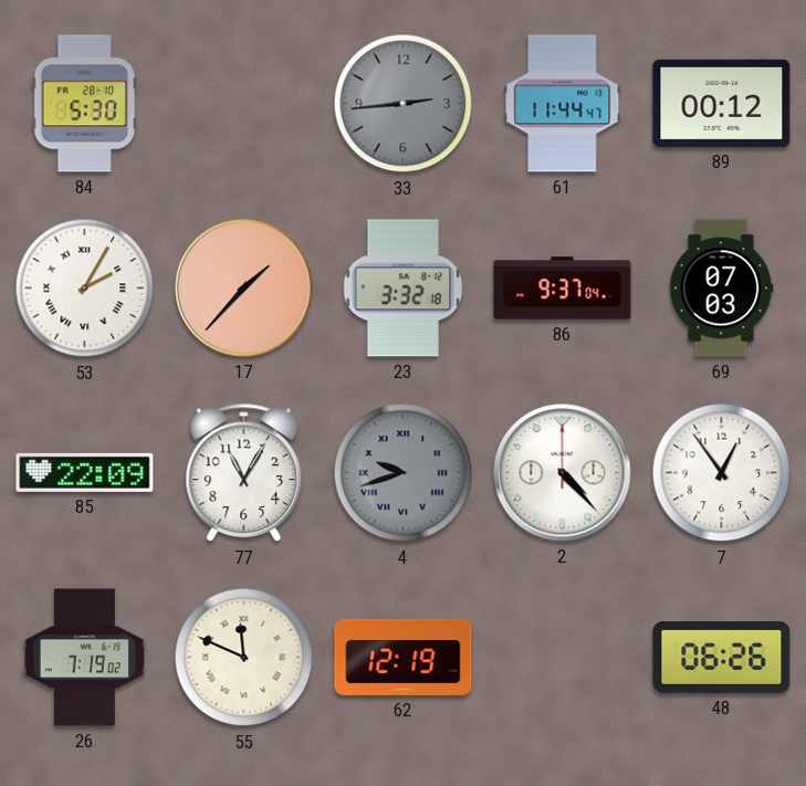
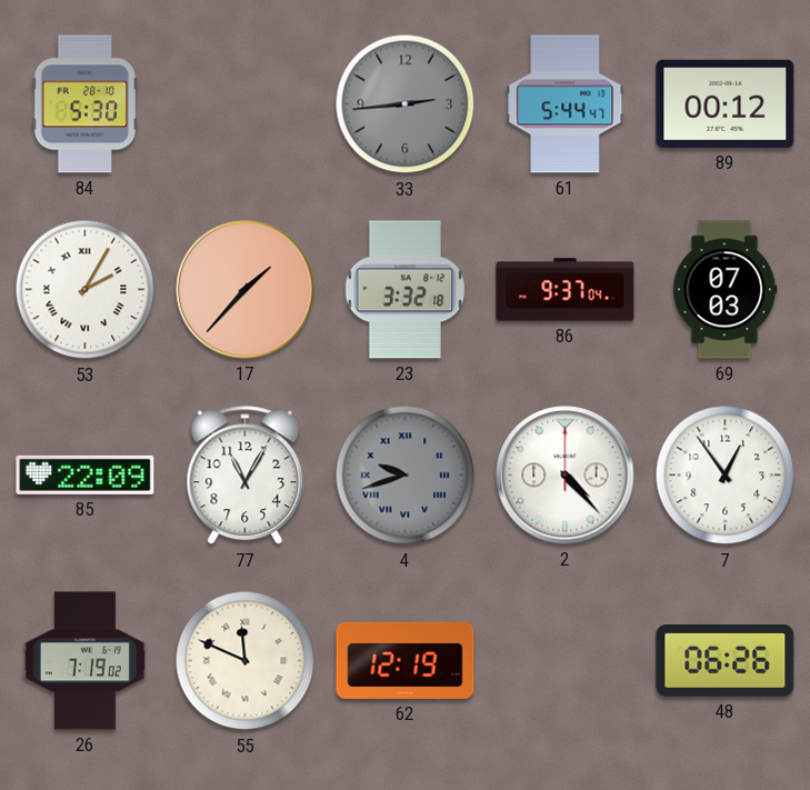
61: 11:44 -> 5:44 (566, 104)
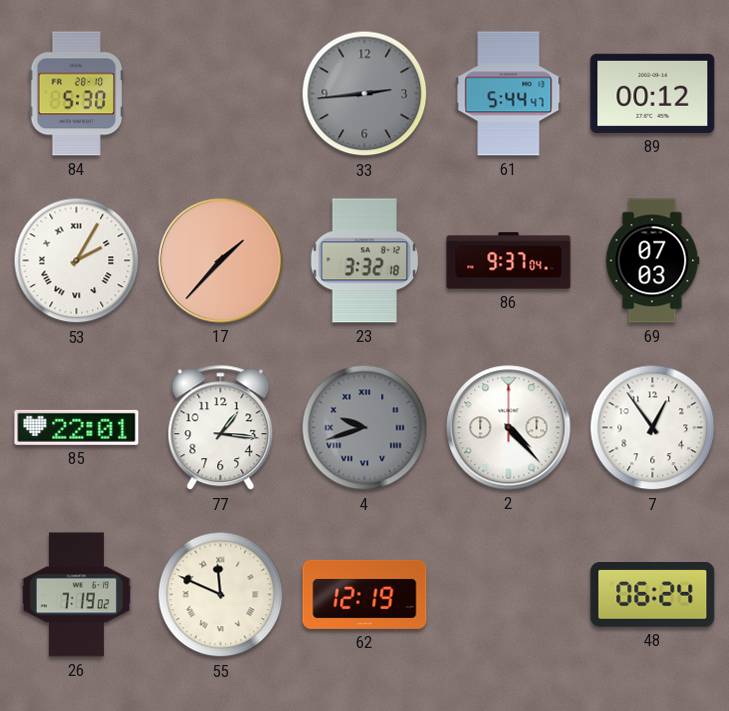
85: 22:09 -> 22:01 (77, 427)
77: 11:05 -> 1:16 (221, 428)
48: 06:26 -> 06:24 (653, 595)
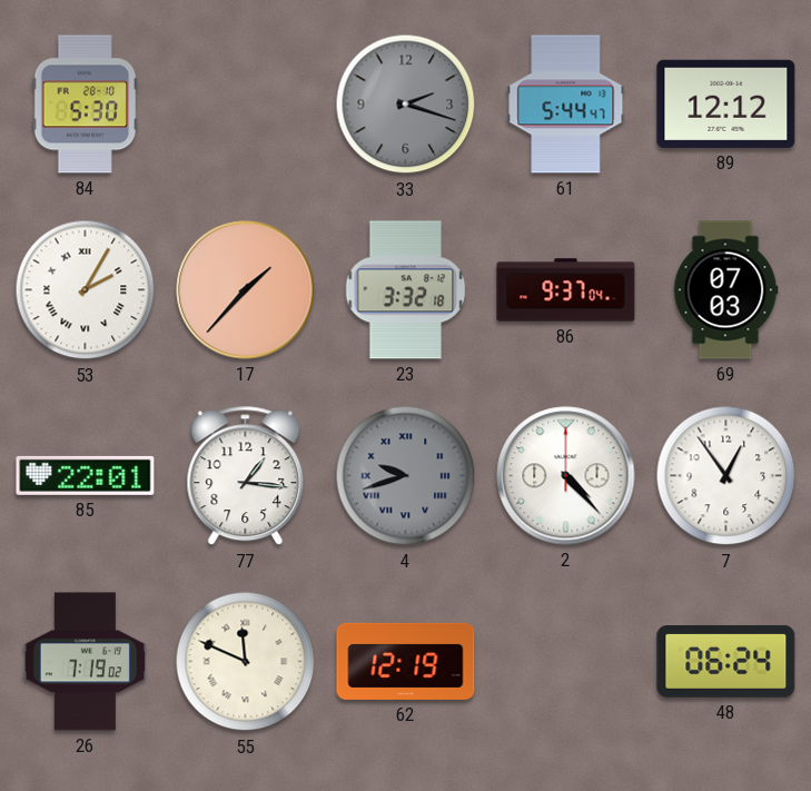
33: 2:44 -> 2:18 (406, 105)
89: 00:12 -> 12:12 (726, 103)
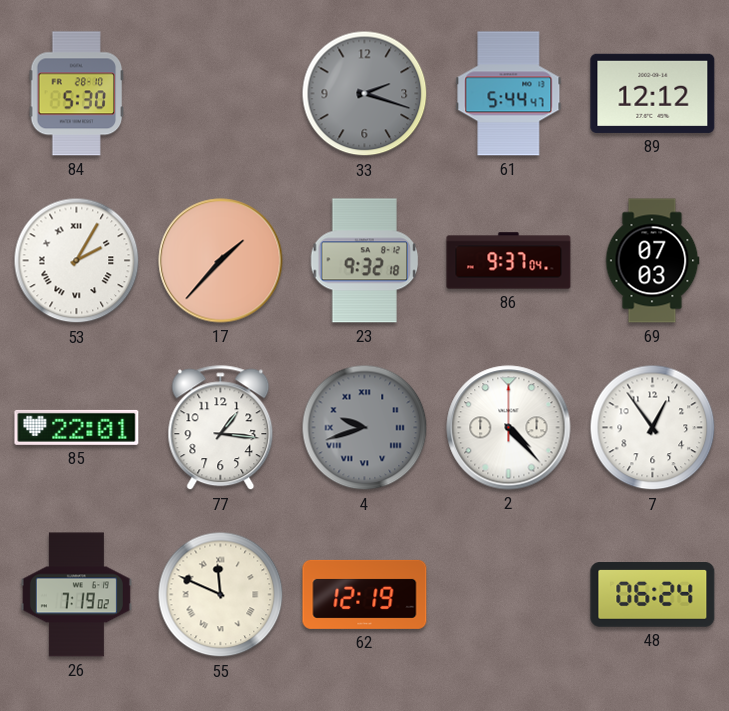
23: 3:32 -> 9:32 (365, 261)
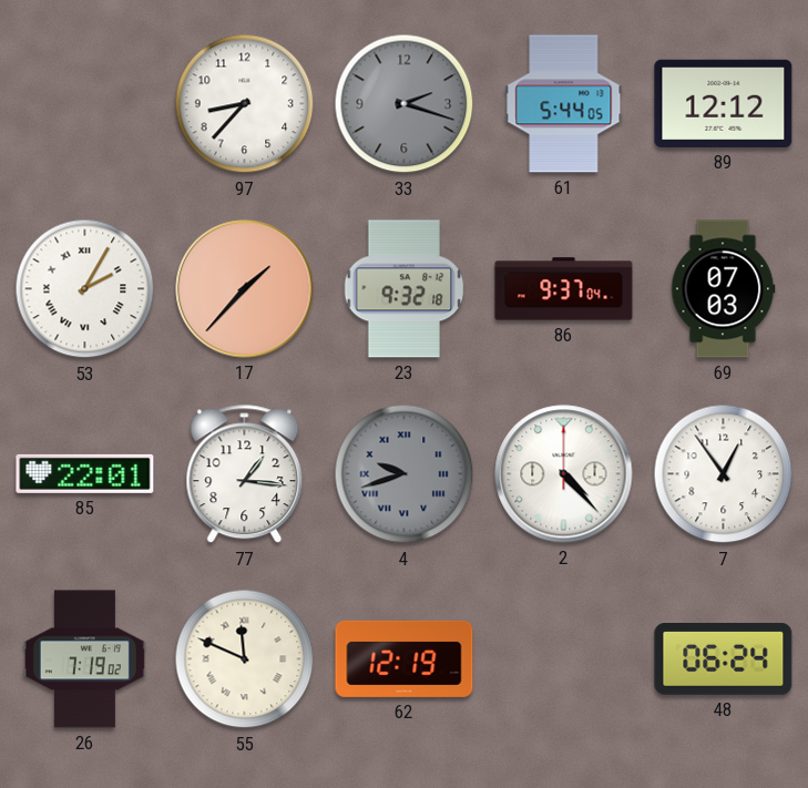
84: 5:30 -> none (77, 94)
97: none -> 8:37 (245, 104)
61: 5:44:47 -> 5:44:05 (564, 104)
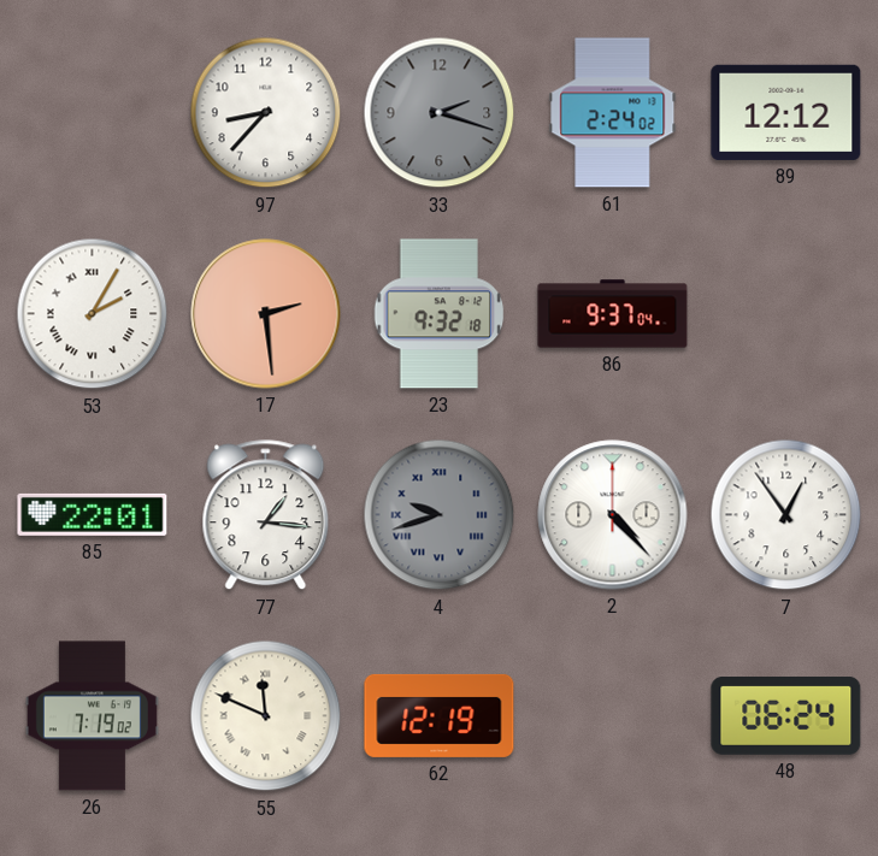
61: 5:44 -> 2:24 (613, 113)
17: 1:37 -> 2:29 (266, 314)
69: 07:03 -> none (723, 289)
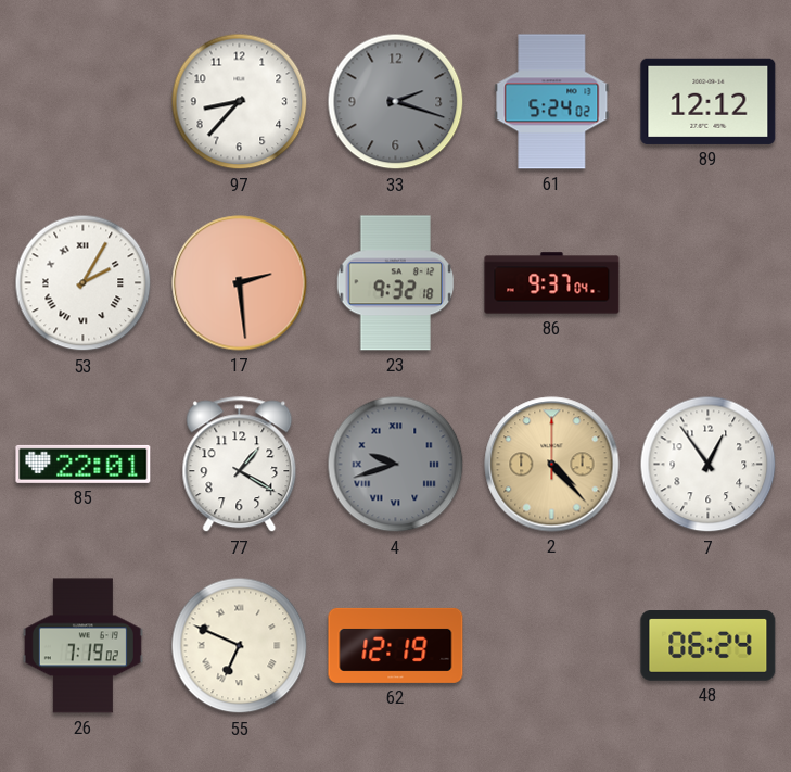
61: 2:24 -> 5:24 (552, 102)
77: 1:16 -> 1:20 (240, 465)
2 dial: white -> champagne (552, 465)
55: 11:49 -> 6:49 (240, 646)
